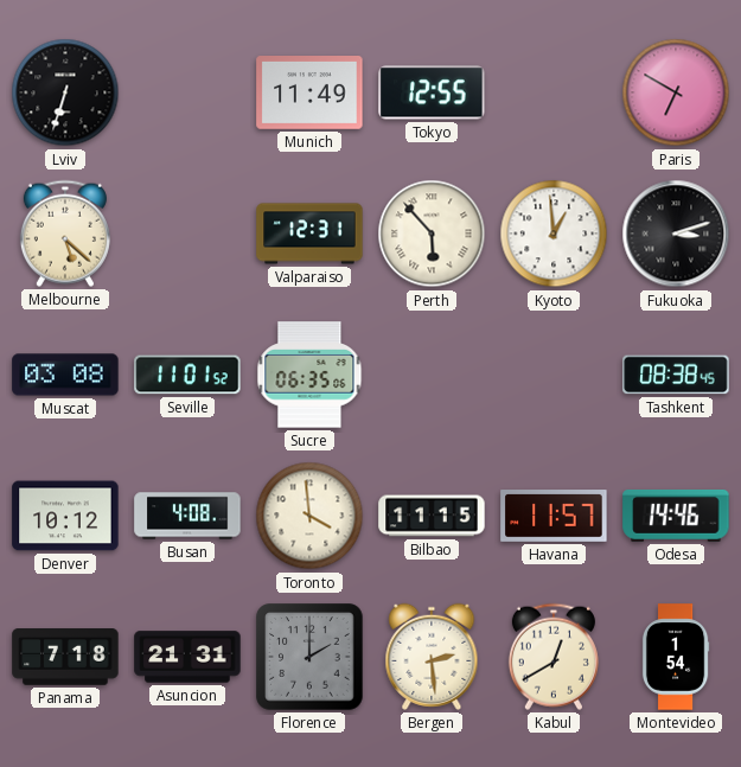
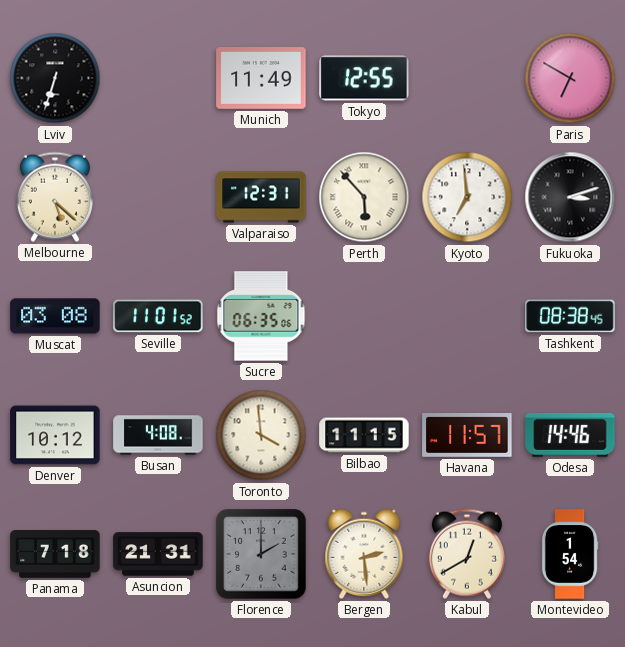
Kyoto: 12:59 -> 6:59 (467, 197)
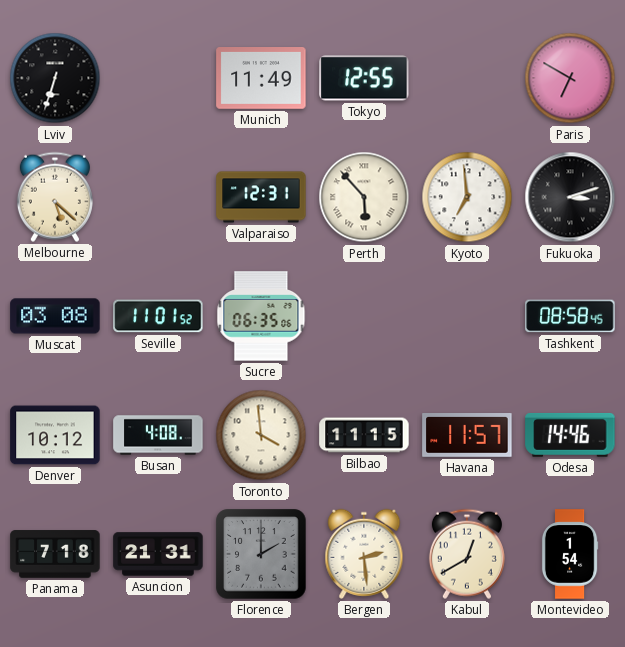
Tashkent: 08:38 -> 08:58 (570, 316)
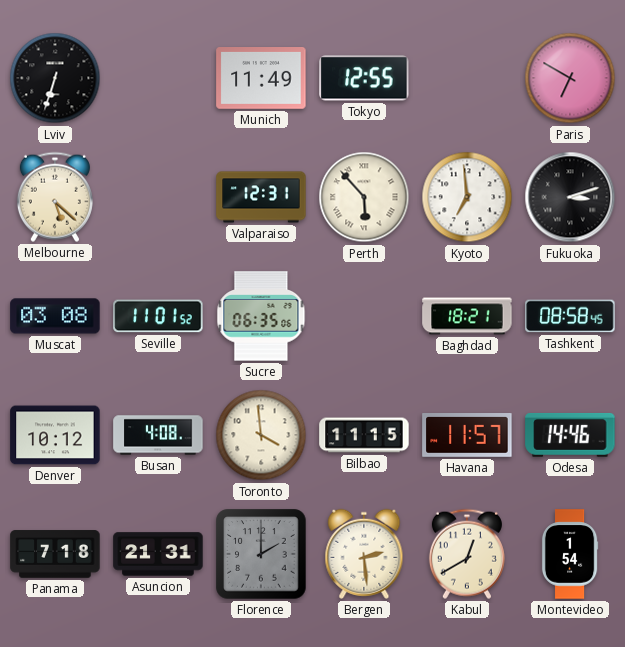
Baghdad: none -> 18:21 (467, 316)
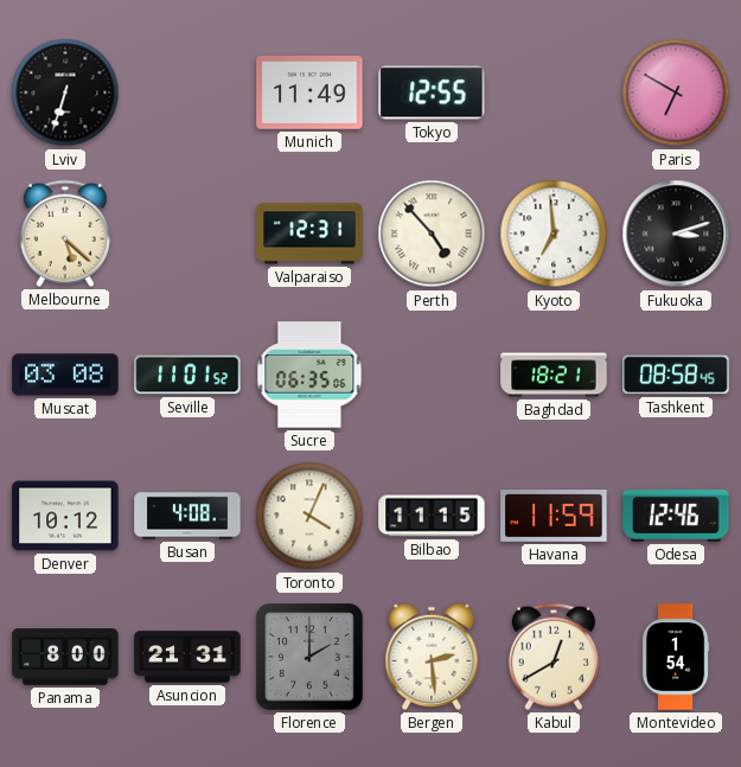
Perth: 5:53 -> 4:53 (432, 234)
Toronto: 3:59 -> 4:04 (309, 516)
Havana: 11:57 -> 11:59 (554, 517)
Odesa: 14:46 -> 12:46 (676, 516)
Panama: 7:18 -> 8:00 (65, 657)
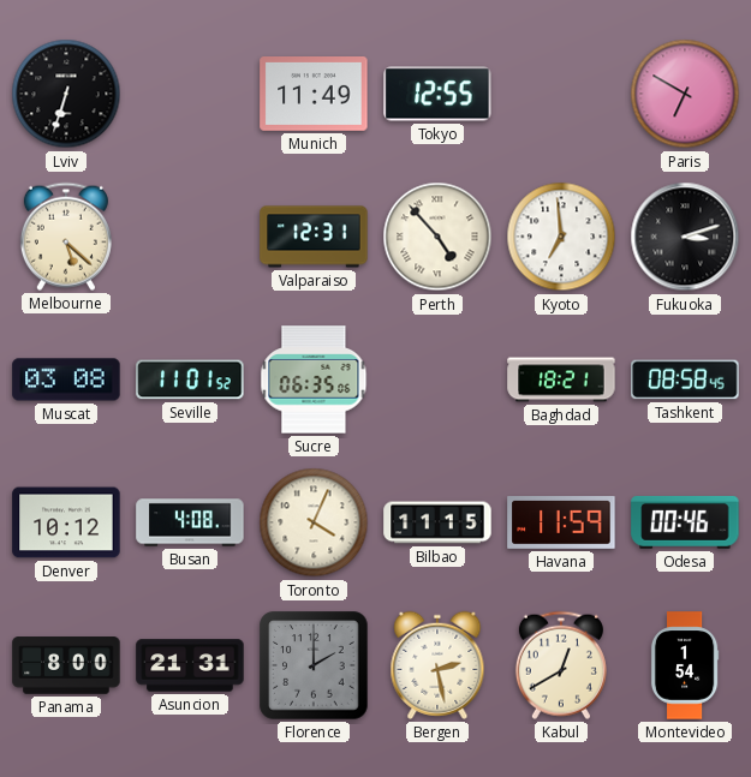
Odesa: 12:46 -> 00:46 (685, 522)
Bergen: 2:29 -> 2:28 (437, 665)
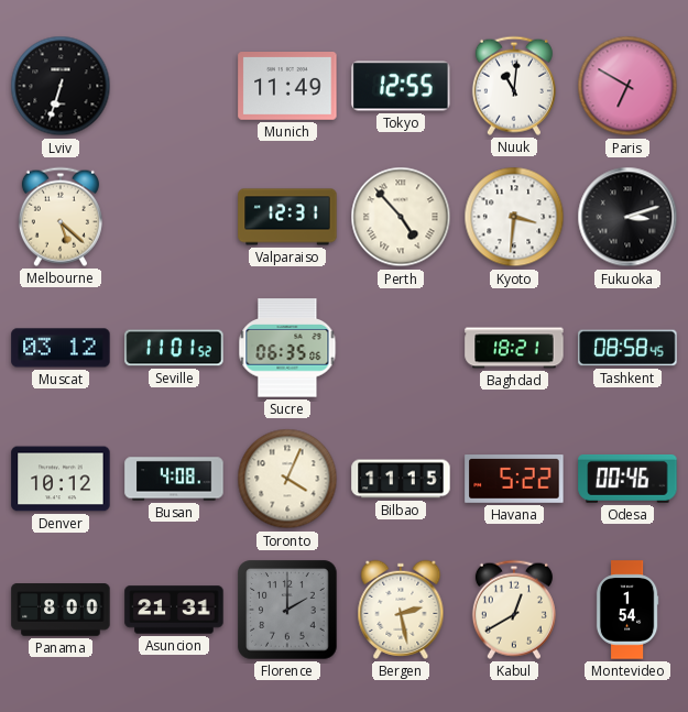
Nuuk: none -> 11:01 (514, 86)
Kyoto: 6:59 -> 3:31 (514, 217)
Muscat: 03:08 -> 03:12 (61, 348)
Havana: 11:59 -> 5:22 (514, 480)
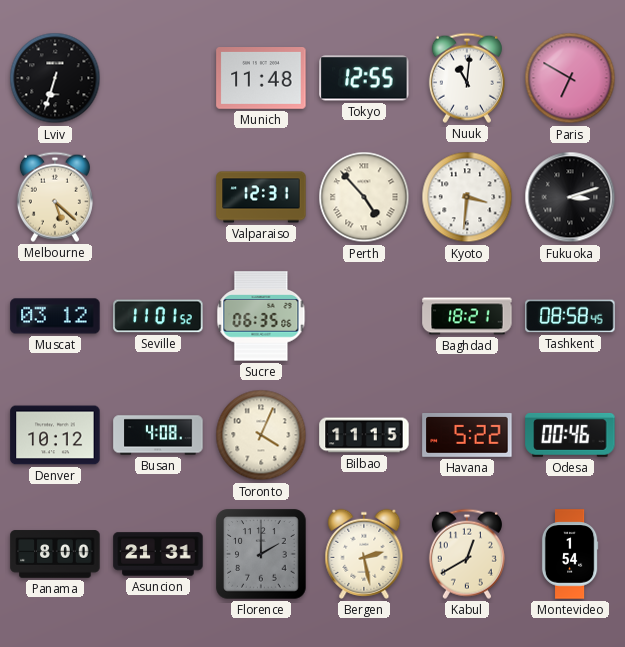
Munich: 11:49 -> 11:48 (261, 79)
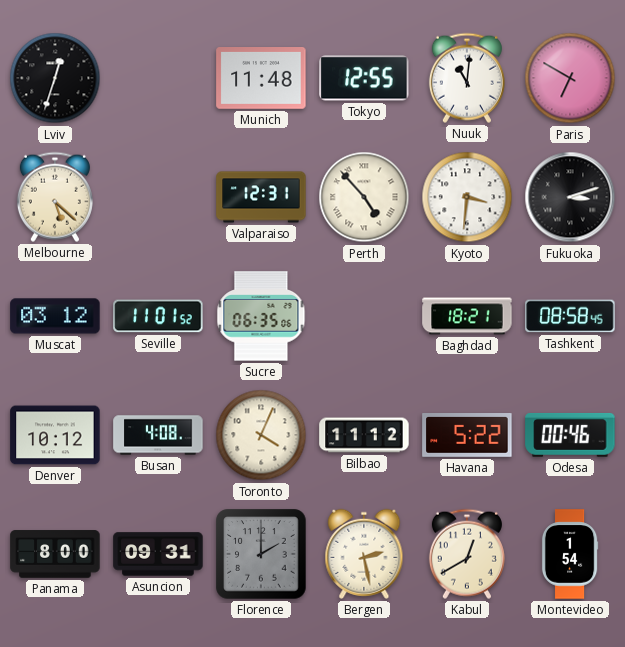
Lviv: 6:33 -> 12:33 (55, 78)
Bilbao: 11:15 -> 11:12 (364, 435)
Asuncion: 21:31 -> 09:31 (158, 554)
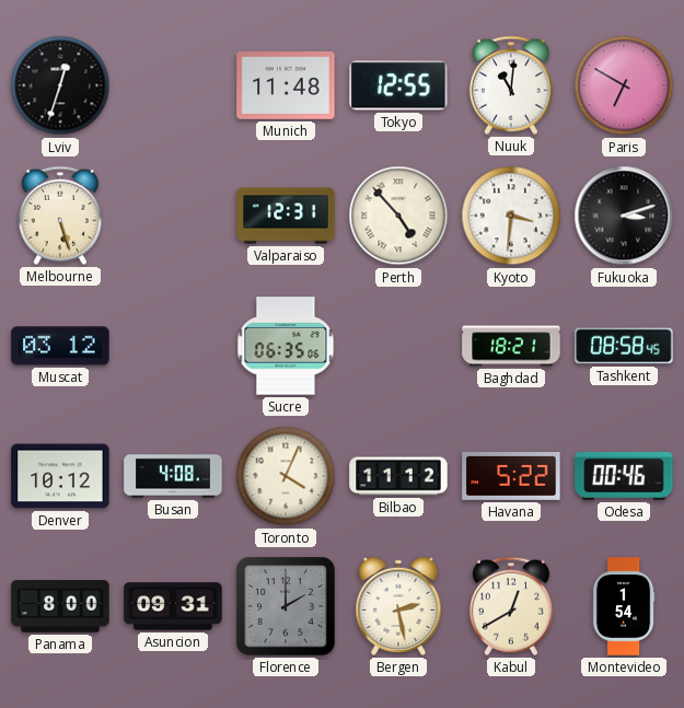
Melbourne: 5:22 -> 5:27 (60, 216)
Seville: 11:01 -> none (158, 316)
